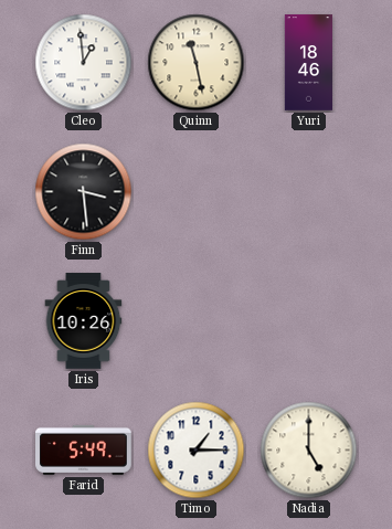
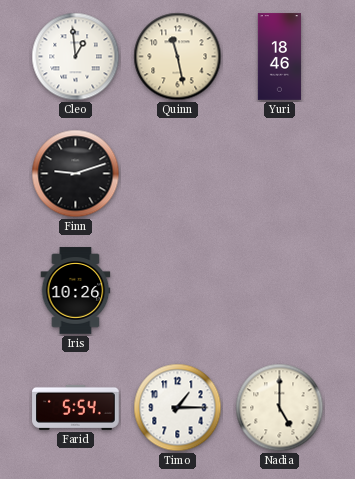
Finn: 3:29 -> 9:12 (76, 174)
Farid: 5:49 -> 5:54 (76, 407)
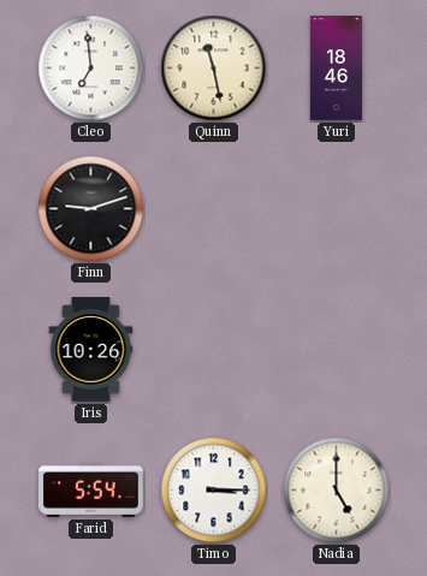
Cleo: 12:59 -> 6:59 (91, 69)
Timo: 1:15 -> 3:15 (214, 491)
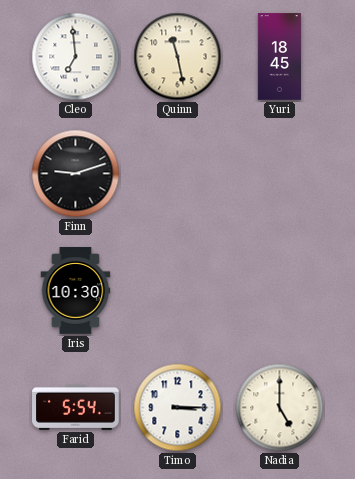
Yuri: 18:46 -> 18:45 (279, 57)
Iris: 10:26 -> 10:30 (76, 291)
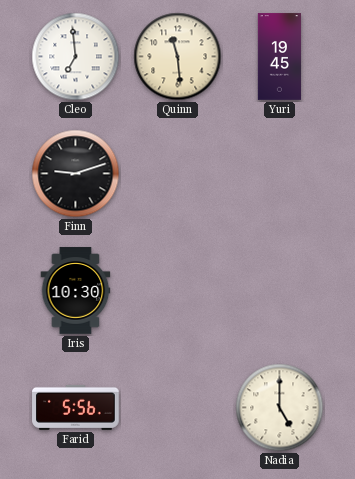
Quinn: 11:28 -> 11:29 (178, 57)
Yuri: 18:45 -> 19:45 (279, 57)
Farid: 5:54 -> 5:56 (76, 407)
Timo: 3:15 -> none (178, 408)
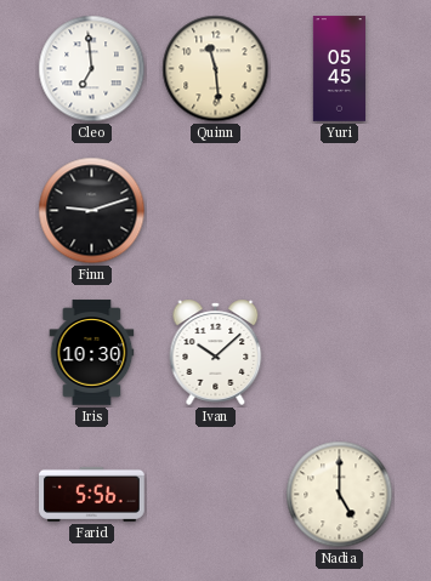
Yuri: 19:45 -> 05:45 (339, 69)
Ivan: none -> 10:08 (216, 352)
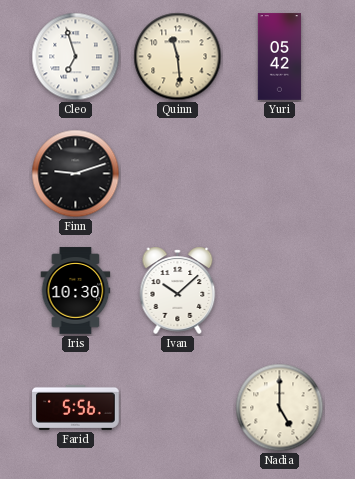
Cleo: 6:59 -> 6:57 (76, 57)
Yuri: 05:45 -> 05:42 (279, 57)
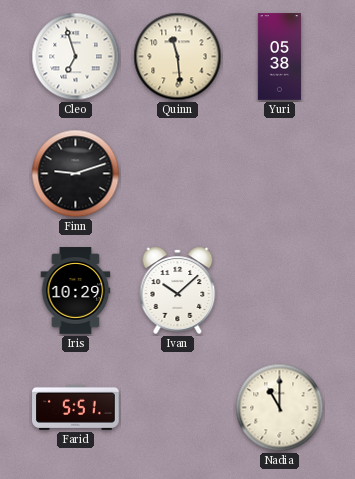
Yuri: 05:42 -> 05:38 (279, 57)
Iris: 10:30 -> 10:29 (76, 291)
Farid: 5:56 -> 5:51 (76, 407)
Nadia: 5:00 -> 11:00 (280, 408)
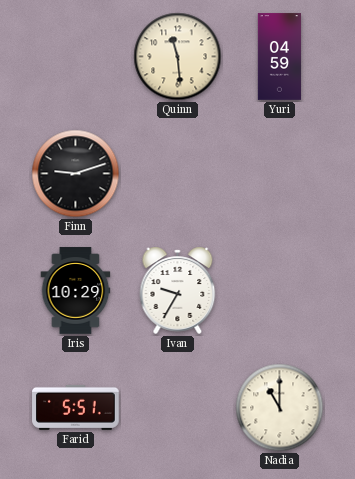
Cleo: 6:57 -> none (76, 57)
Yuri: 05:38 -> 04:59 (279, 57)
Ivan: 10:08 -> 9:35 (178, 290)
